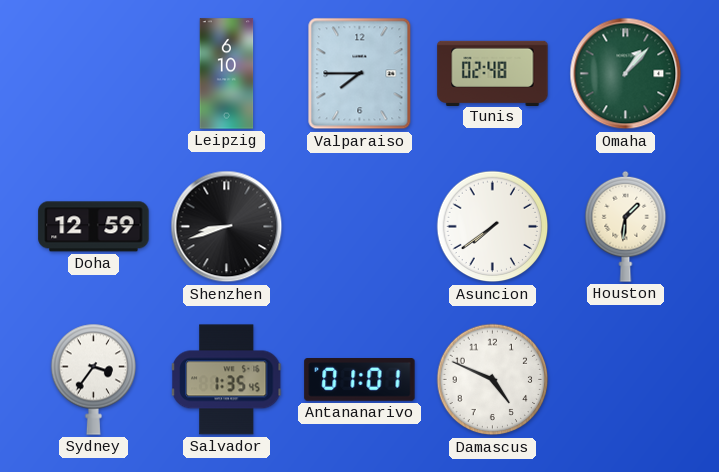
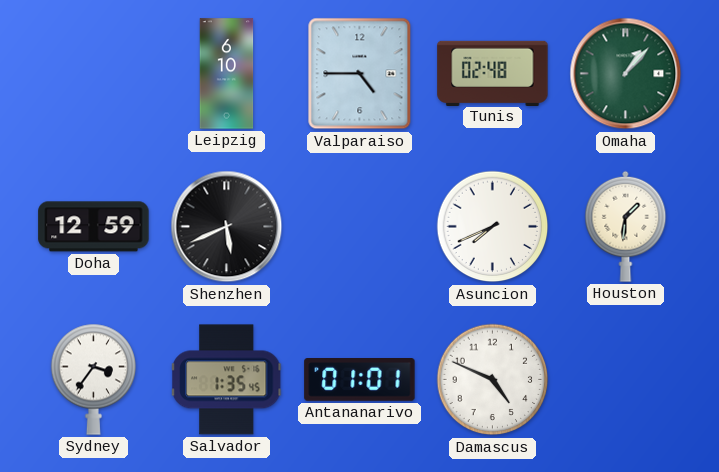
Valparaiso: 7:45 -> 4:45 (360, 74)
Shenzhen: 8:42 -> 5:41 (227, 227)
Asuncion: 7:39 -> 7:41 (493, 227)
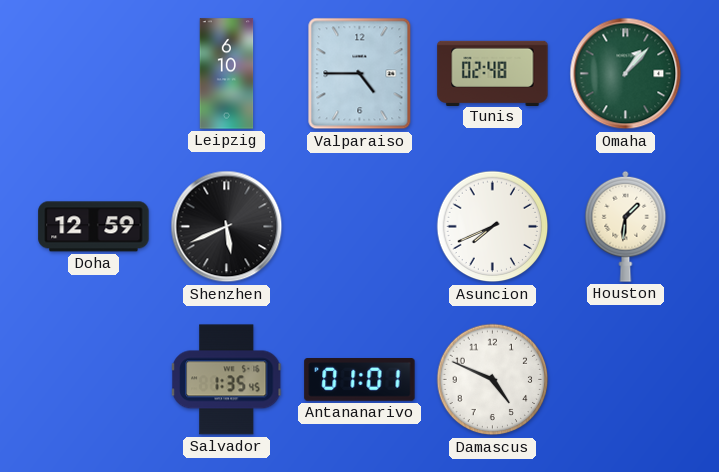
Sydney: 3:36 -> none (94, 379)
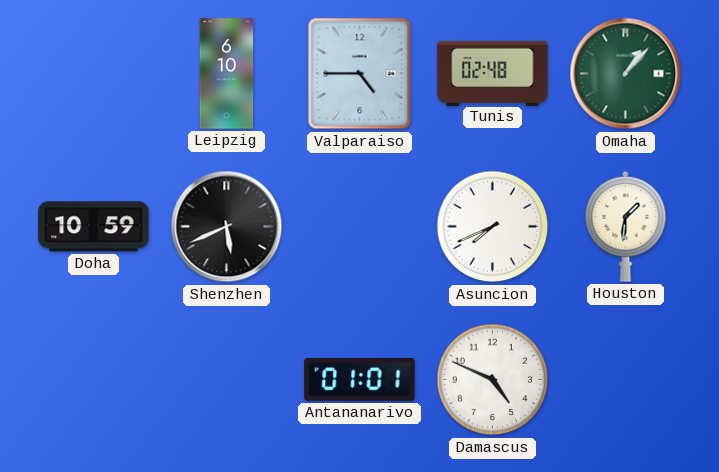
Doha: 12:59 -> 10:59 (94, 227)
Salvador: 1:35 -> none (228, 380)
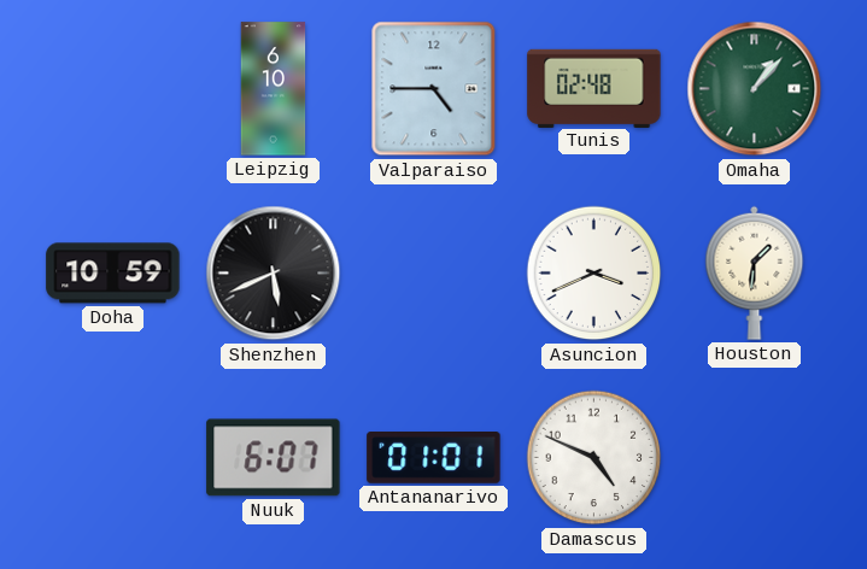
Asuncion: 7:41 -> 3:41 (594, 274)
Nuuk: none -> 6:07 (274, 458)
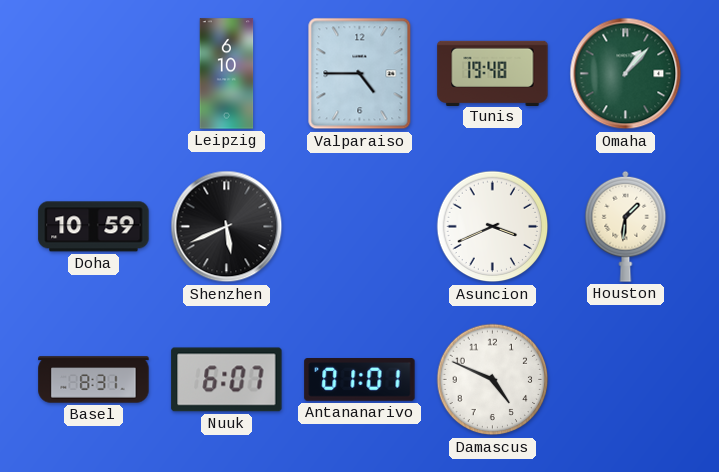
Tunis: 02:48 -> 19:48 (493, 73)
Basel: none -> 8:31 (94, 380)
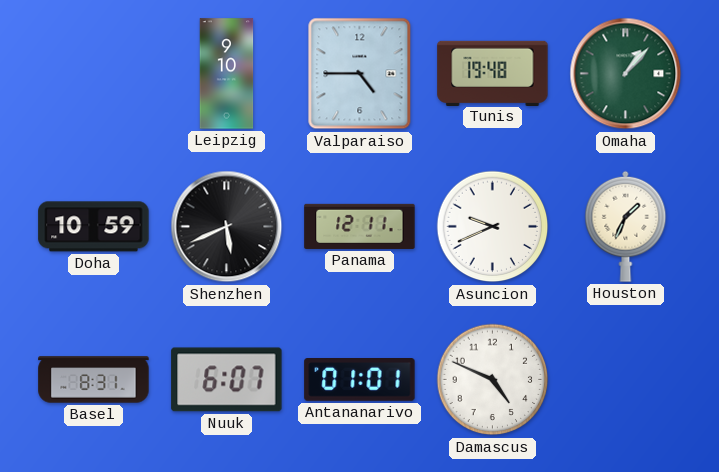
Leipzig: 6:10 -> 9:10 (227, 74)
Panama: none -> 12:11 (360, 226)
Asuncion: 3:41 -> 9:41 (493, 227)
Houston: 1:31 -> 1:34 (626, 226)
